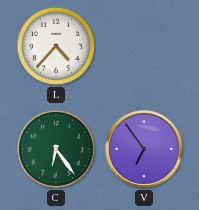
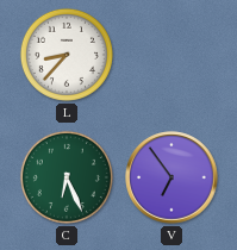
L: 4:37 -> 8:37 (67, 55)
C: 6:24 -> 6:26 (67, 177)
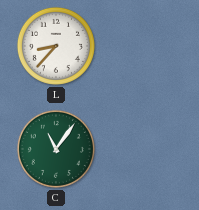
C: 6:26 -> 11:06 (56, 149)
V: 6:54 -> none (171, 177)
